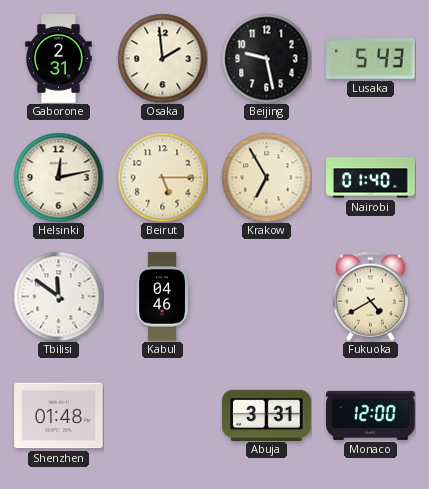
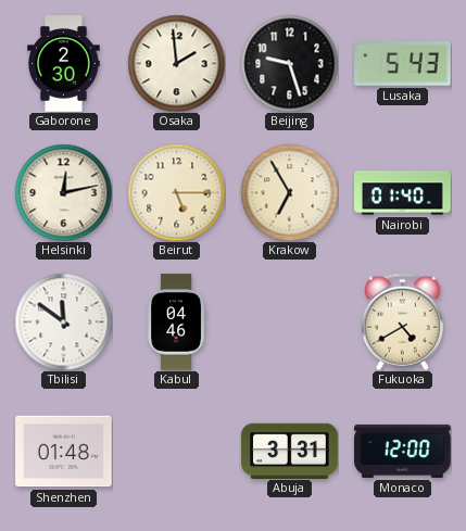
Gaborone: 2:31 -> 2:30 (64, 64)
Beijing: 9:28 -> 9:27 (289, 63)
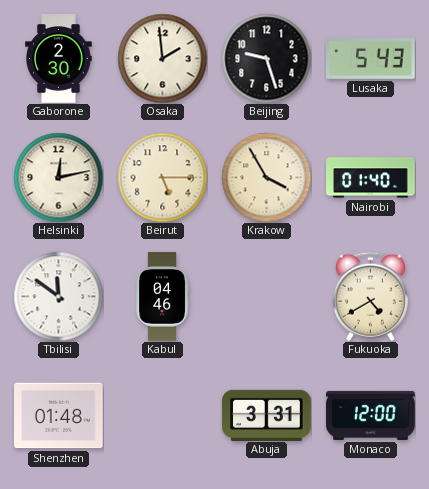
Krakow: 6:55 -> 3:55 (266, 177)
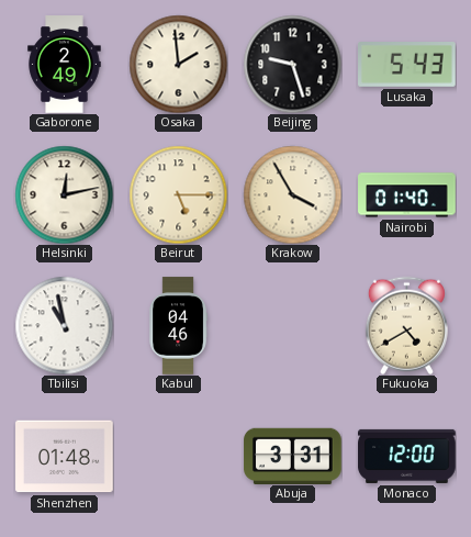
Gaborone: 2:30 -> 2:49 (65, 65)
Tbilisi: 11:51 -> 10:58 (64, 325)
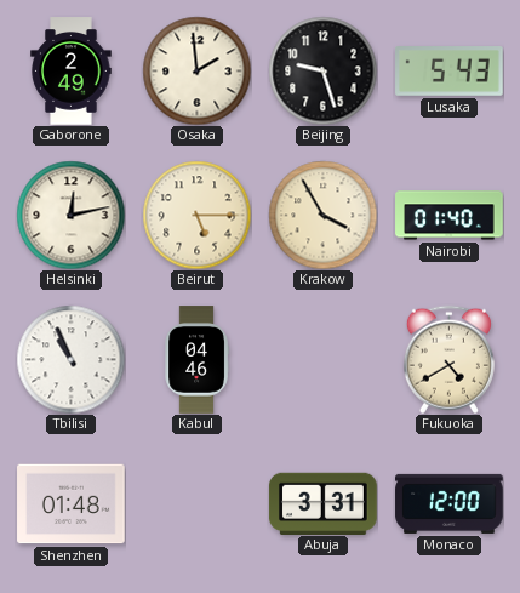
Tbilisi: 10:58 -> 10:56 (70, 359)
